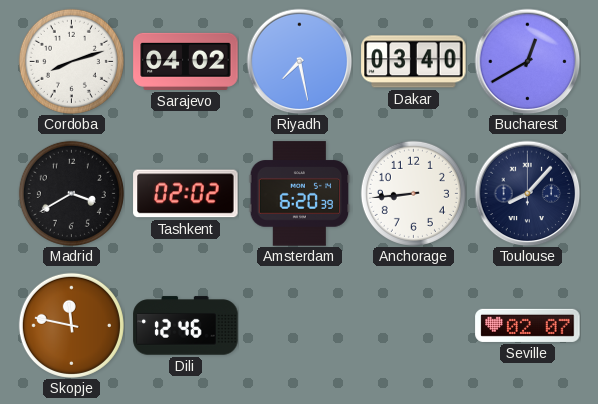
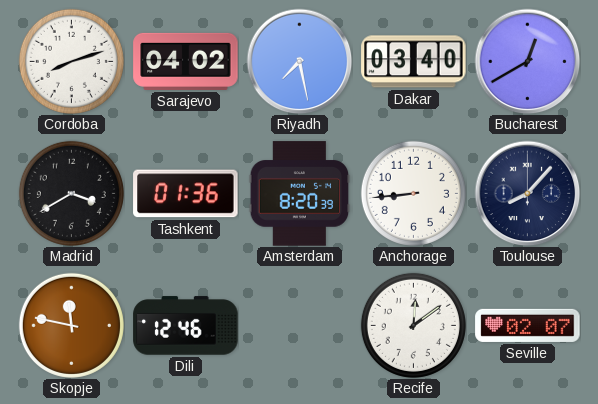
Tashkent: 02:02 -> 01:36 (186, 194)
Amsterdam: 6:20 -> 8:20 (300, 194)
Recife: none -> 12:09 (413, 325)
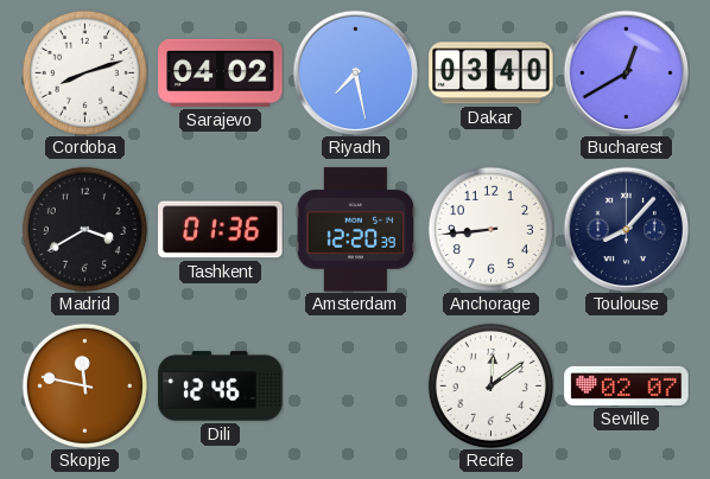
Amsterdam: 8:20 -> 12:20 (356, 230)
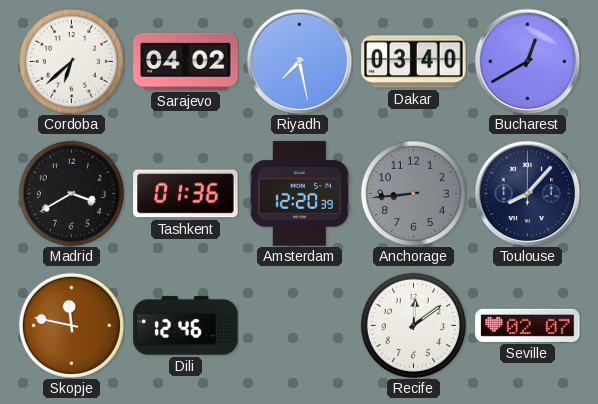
Cordoba: 8:12 -> 6:38 (71, 61)
Anchorage dial: white -> grey (413, 193)
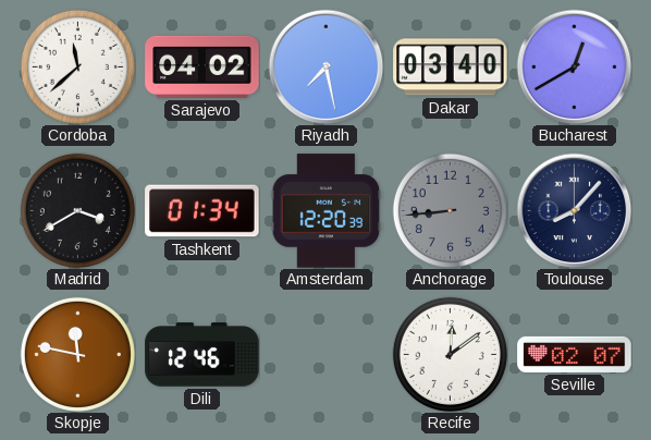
Cordoba: 6:38 -> 11:38 (77, 66)
Tashkent: 01:36 -> 01:34 (202, 211)
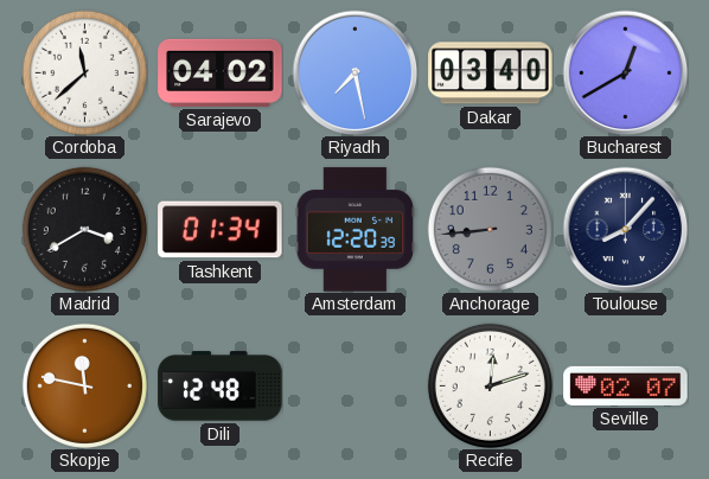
Dili: 12:46 -> 12:48 (221, 387)
Recife: 12:09 -> 12:12 (490, 385)
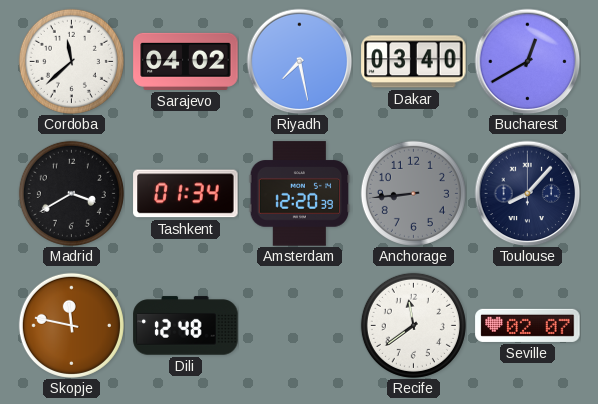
Recife: 12:12 -> 11:39 (413, 325)
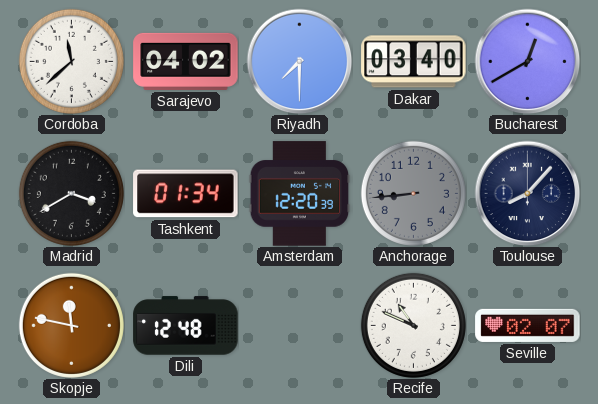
Riyadh: 7:28 -> 7:30 (299, 61)
Recife: 11:39 -> 10:49 (413, 325)
